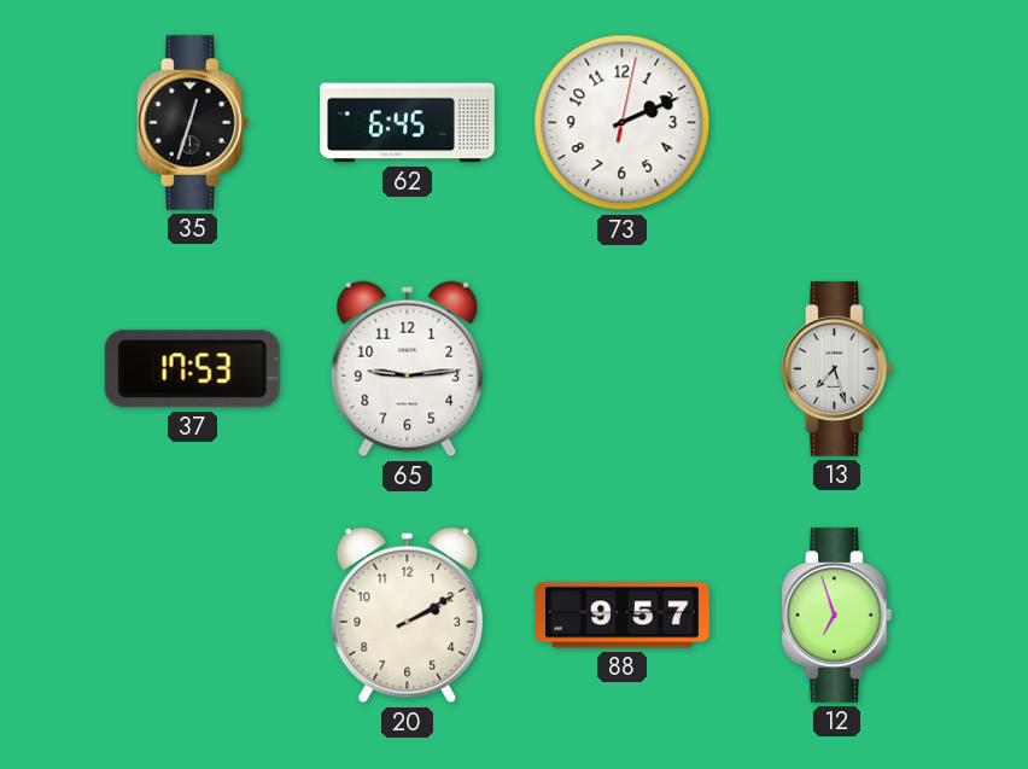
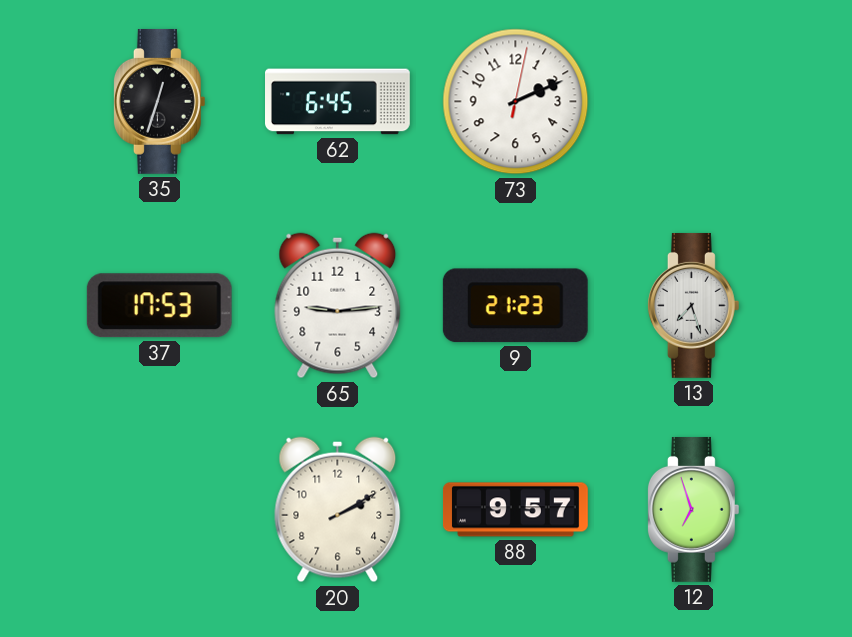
9: none -> 21:23 (515, 306)
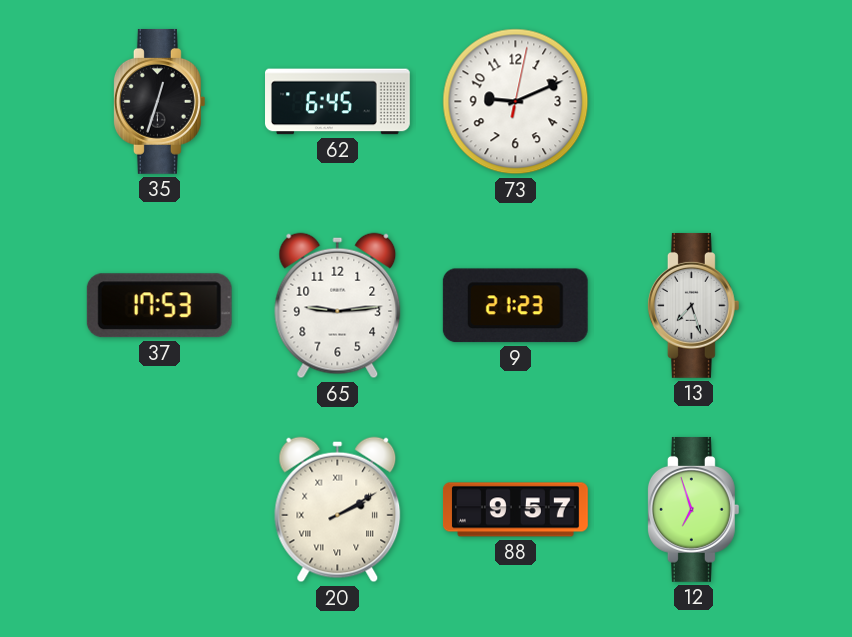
73: 2:11 -> 9:11 (516, 102)
20 numerals: Arabic -> Roman (338, 510)
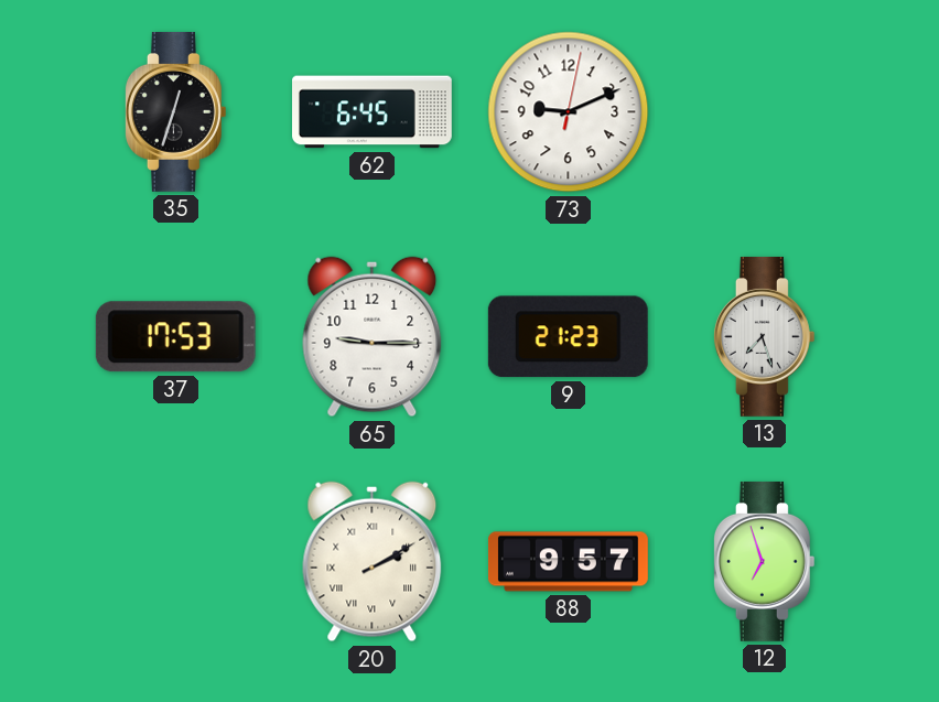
65: 9:14 -> 9:15 (373, 337)
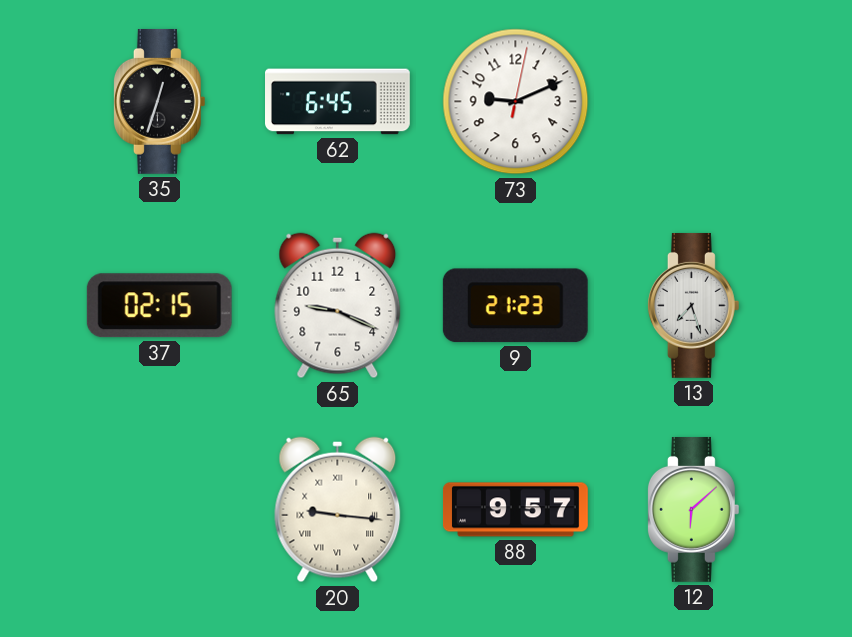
37: 17:53 -> 02:15 (159, 306)
65: 9:15 -> 9:19 (338, 306)
20: 2:10 -> 9:16 (338, 510)
12: 6:57 -> 6:08 (693, 509)
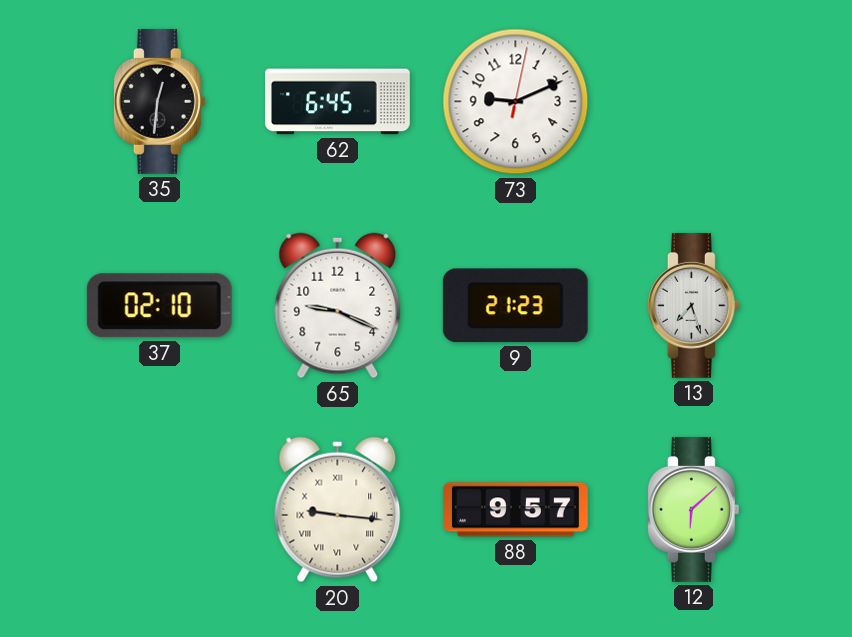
35: 12:33 -> 12:31 (159, 101)
37: 02:15 -> 02:10 (159, 306)
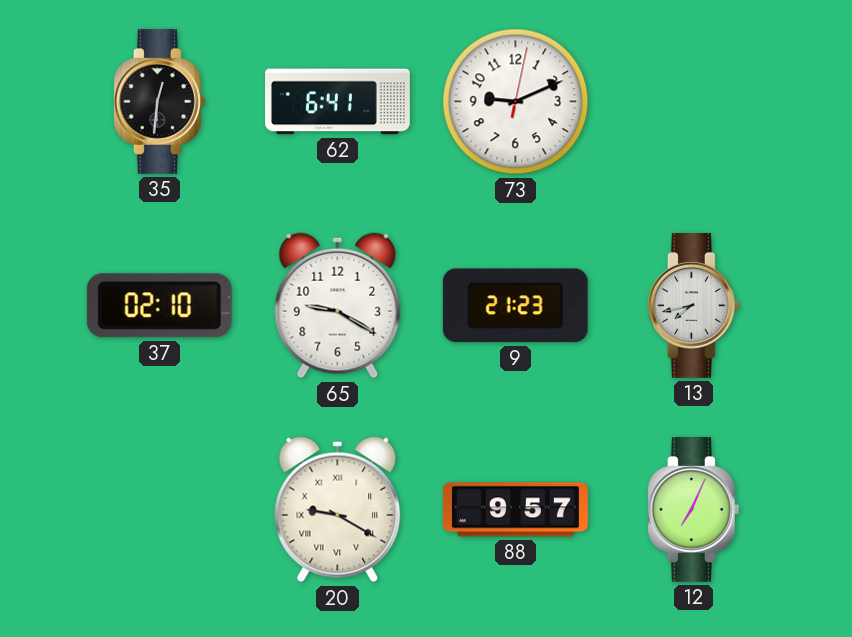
62: 6:45 -> 6:41 (338, 102)
65: 9:19 -> 9:20 (338, 306)
13: 7:27 -> 7:43 (693, 305)
20: 9:16 -> 9:20 (338, 510)
12: 6:08 -> 7:04 (693, 509)
